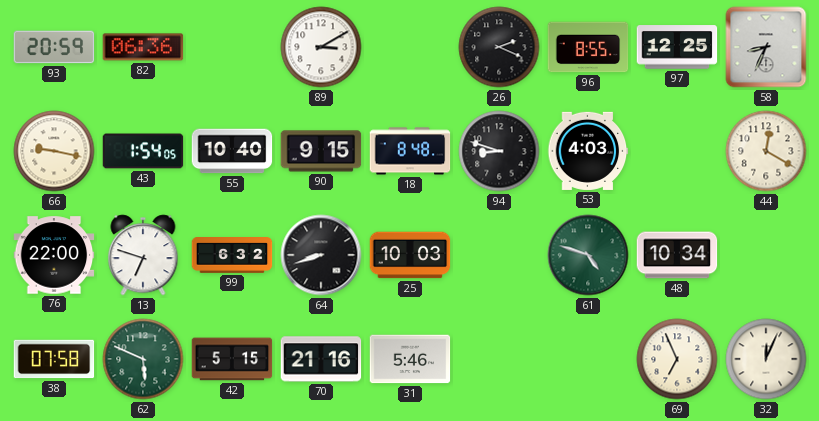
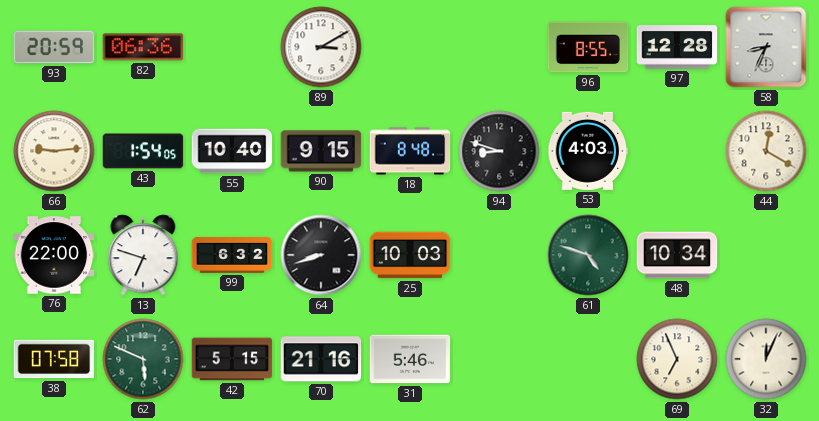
26: 2:19 -> none (499, 47)
97: 12:25 -> 12:28 (677, 47)
66: 9:17 -> 9:14 (54, 151)
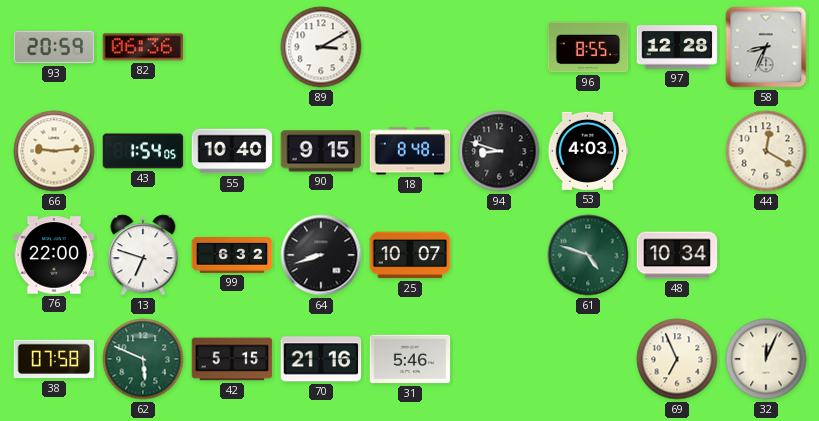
25: 10:03 -> 10:07 (410, 255)
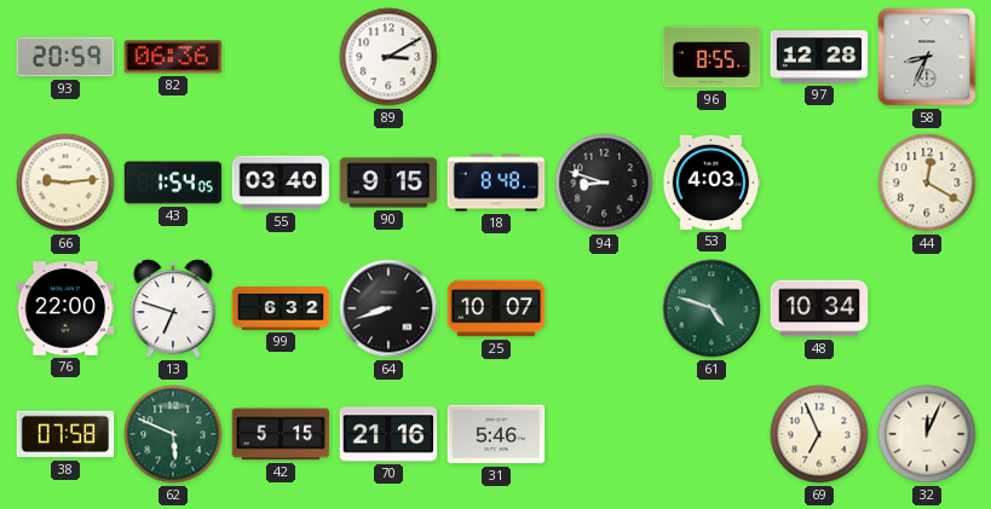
55: 10:40 -> 03:40 (281, 183)
